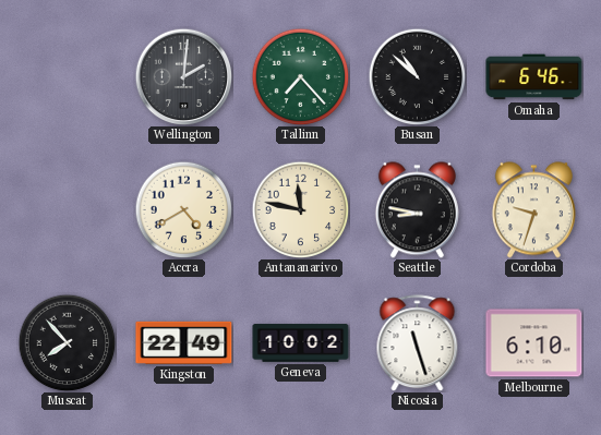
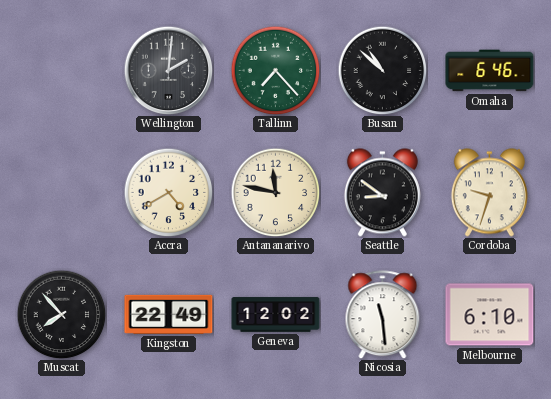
Seattle: 8:47 -> 8:51 (382, 193)
Geneva: 10:02 -> 12:02 (276, 315)
Nicosia: 11:27 -> 11:29 (383, 315)
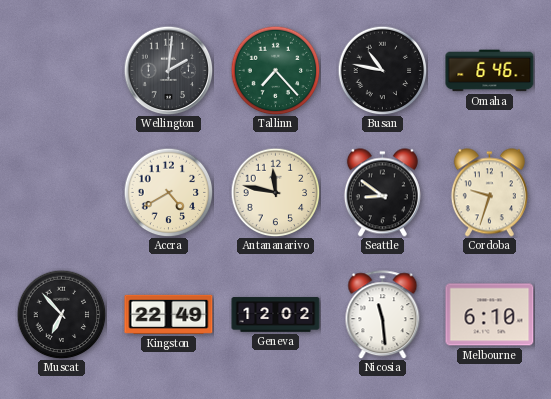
Busan: 10:52 -> 10:47 (382, 70)
Muscat: 7:53 -> 6:53 (61, 314)
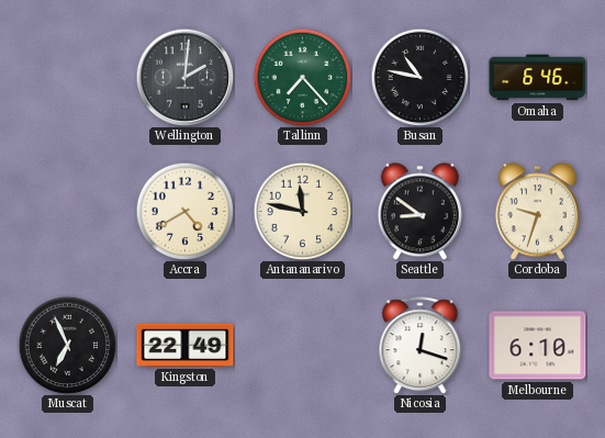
Muscat: 6:53 -> 6:56 (67, 345)
Geneva: 12:02 -> none (276, 315)
Nicosia: 11:29 -> 12:18 (421, 346)
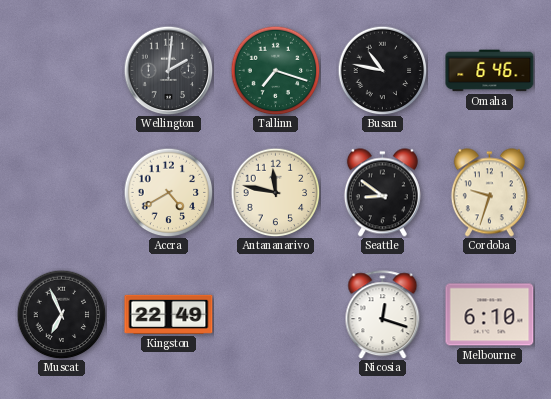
Tallinn: 7:23 -> 7:18 (275, 70)
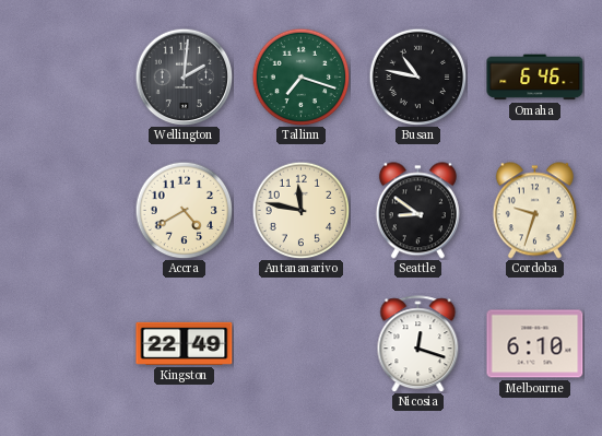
Muscat: 6:56 -> none (61, 314)
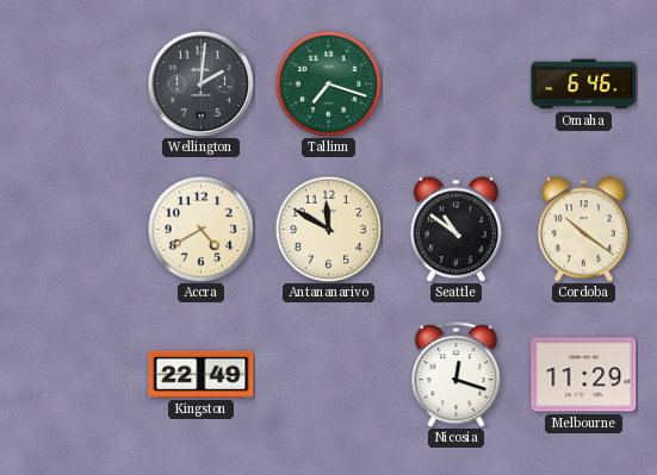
Busan: 10:47 -> none (417, 76)
Antananarivo: 11:47 -> 11:50 (328, 229)
Seattle: 8:51 -> 10:51 (455, 230)
Cordoba: 9:33 -> 10:21 (583, 230)
Melbourne: 6:10 -> 11:29 (584, 375)
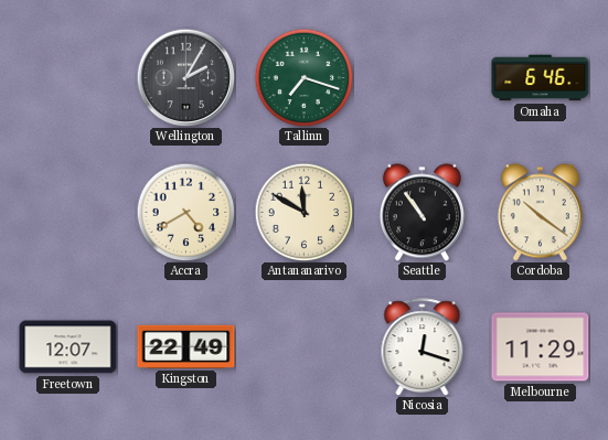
Wellington: 2:01 -> 2:05 (185, 77)
Seattle: 10:51 -> 10:54 (422, 213)
Freetown: none -> 12:07 (68, 347)
